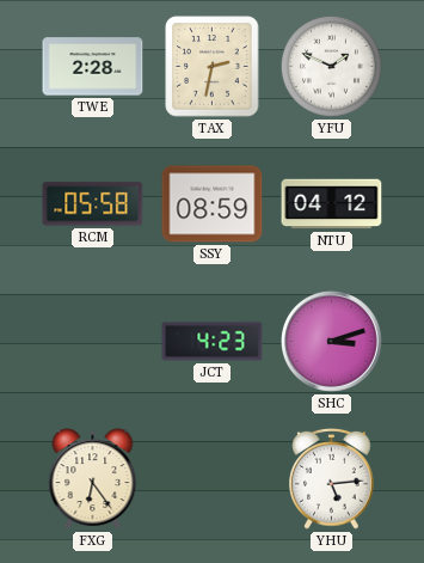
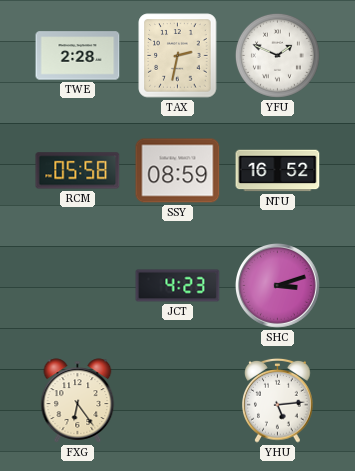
NTU: 04:12 -> 16:52 (278, 171)
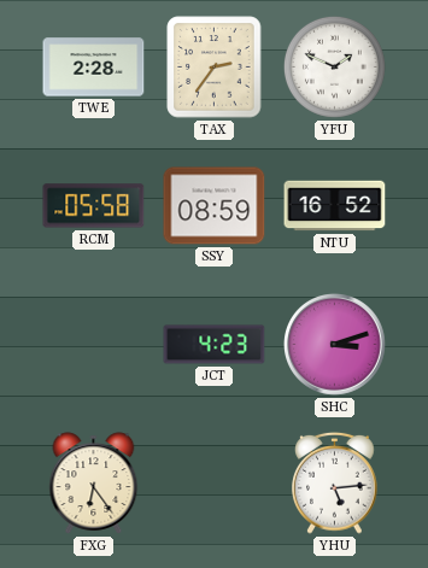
TAX: 2:32 -> 2:36 (215, 68)
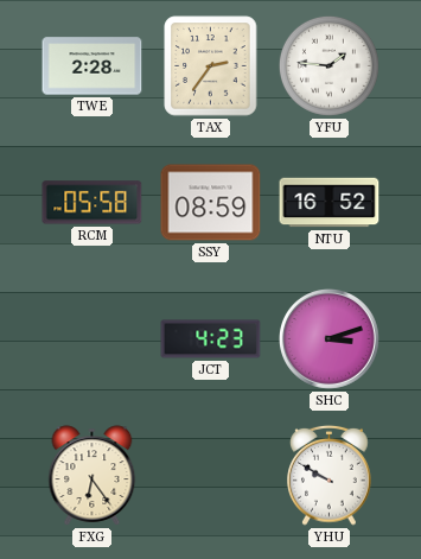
YFU: 1:49 -> 1:46 (328, 65)
YHU: 5:14 -> 9:50 (330, 475)
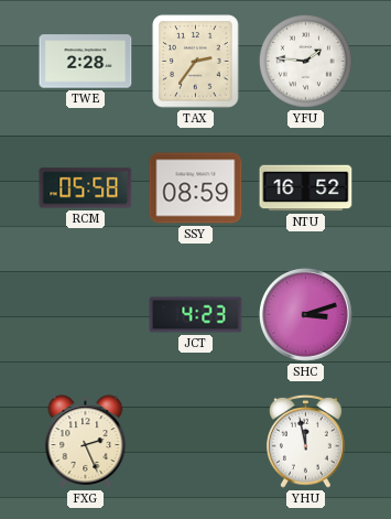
FXG: 6:24 -> 2:26 (86, 442)
YHU: 9:50 -> 11:58 (306, 441)
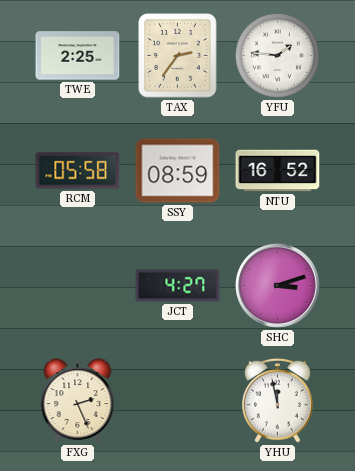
TWE: 2:28 -> 2:25 (78, 56)
JCT: 4:23 -> 4:27 (178, 286)
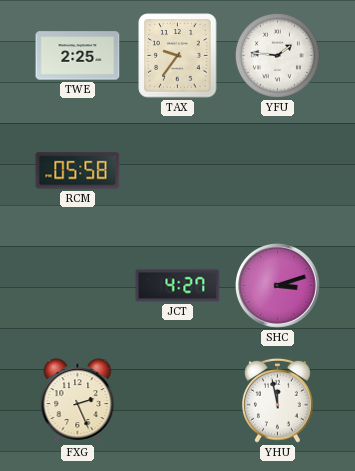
TAX: 2:36 -> 9:36 (178, 56)
SSY: 08:59 -> none (178, 171)
NTU: 16:52 -> none (278, 171)
